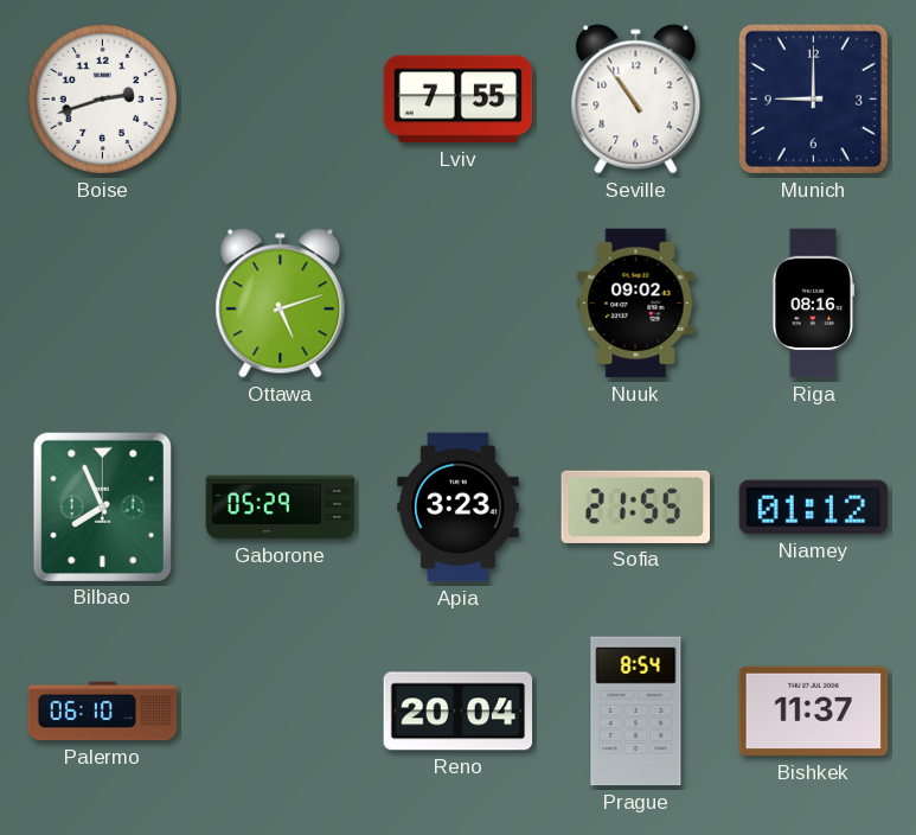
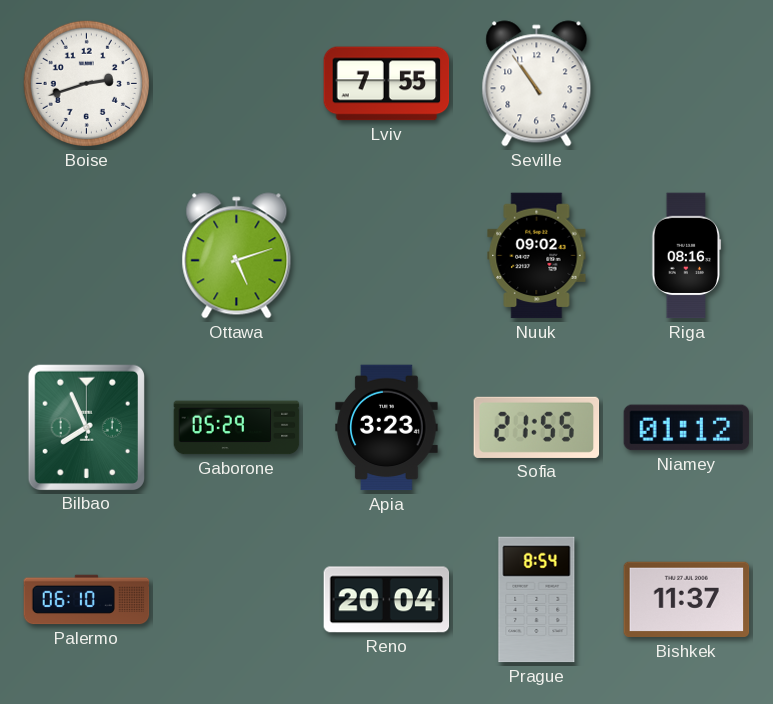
Munich: 9:00 -> none (813, 98)
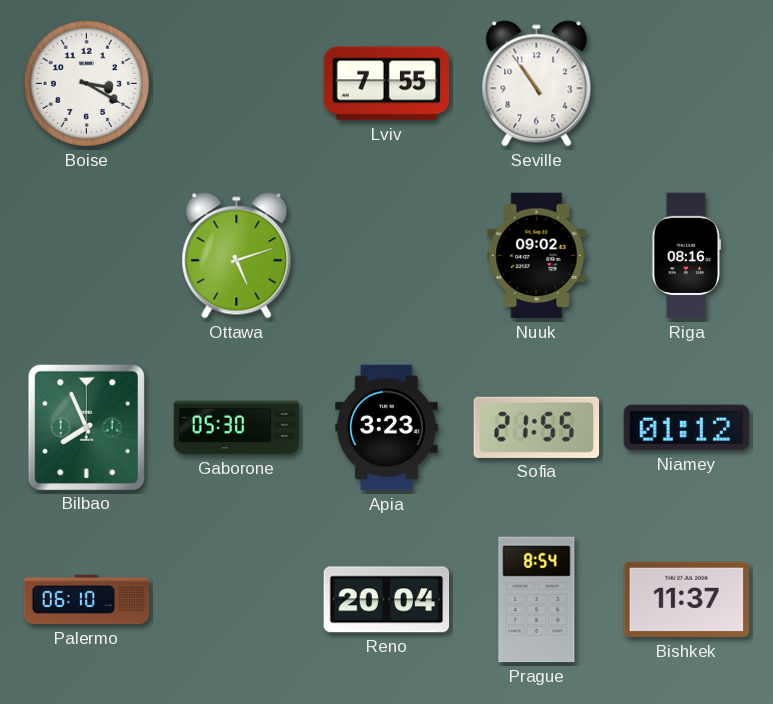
Boise: 2:42 -> 3:20 (86, 83)
Gaborone: 05:29 -> 05:30 (237, 428)
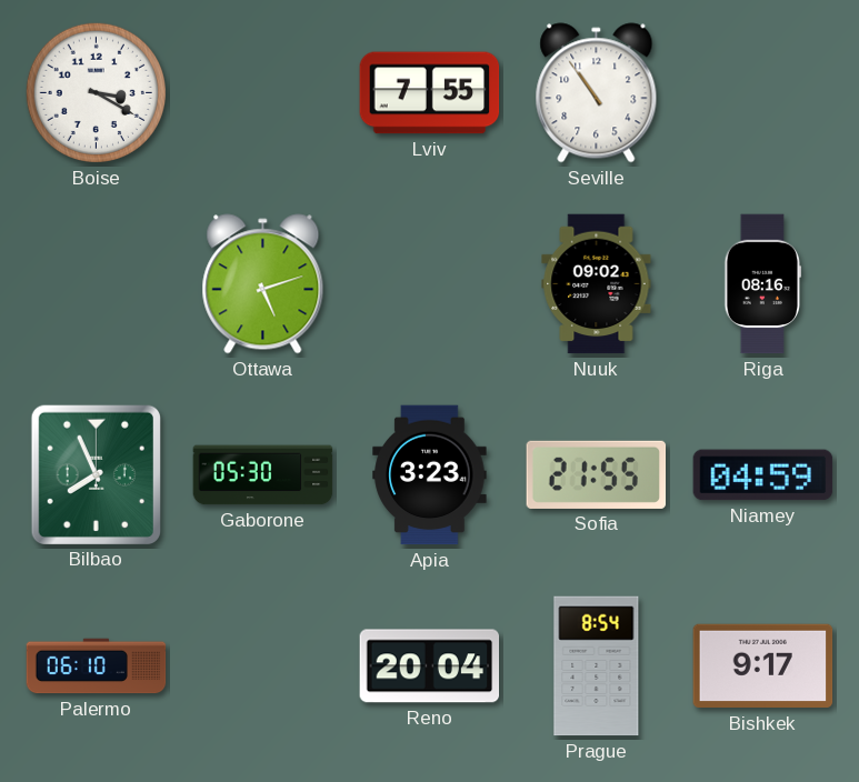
Niamey: 01:12 -> 04:59 (763, 475)
Bishkek: 11:37 -> 9:17 (763, 666)
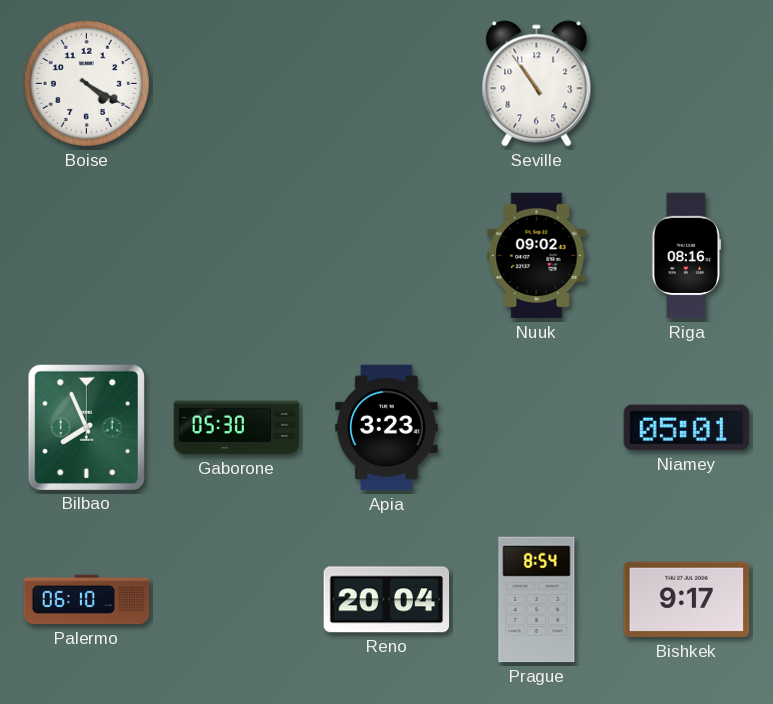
Boise: 3:20 -> 4:20 (86, 83)
Lviv: 7:55 -> none (430, 93)
Ottawa: 5:12 -> none (263, 284)
Sofia: 21:55 -> none (597, 474)
Niamey: 04:59 -> 05:01 (687, 428)
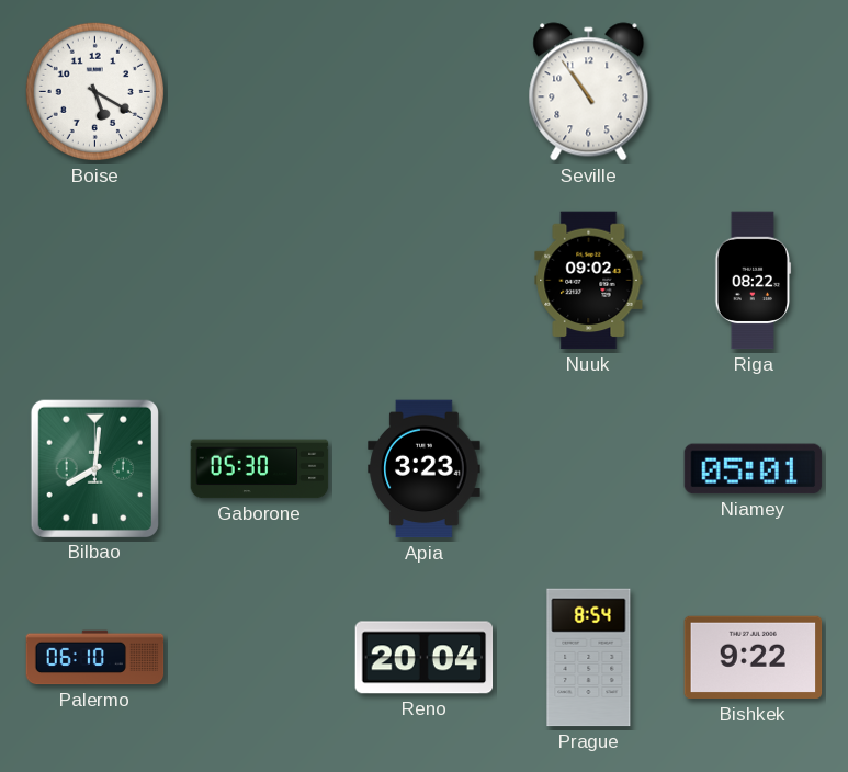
Boise: 4:20 -> 5:20 (94, 91)
Riga: 08:16 -> 08:22 (754, 281)
Bilbao: 7:56 -> 8:01 (94, 468)
Bishkek: 9:17 -> 9:22 (754, 658)
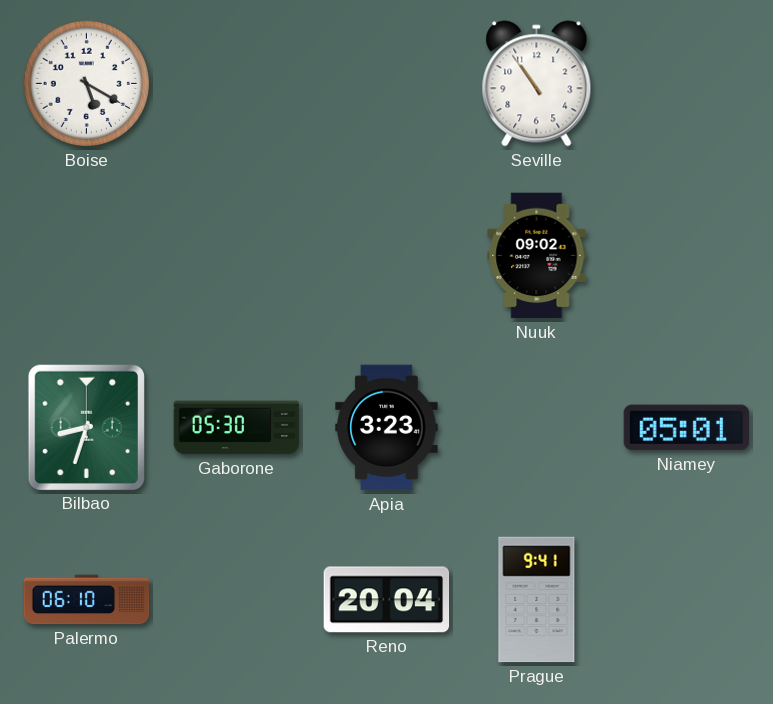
Riga: 08:22 -> none (754, 281)
Bilbao: 8:01 -> 8:33 (86, 427)
Prague: 8:54 -> 9:41 (537, 600)
Bishkek: 9:22 -> none (754, 658)
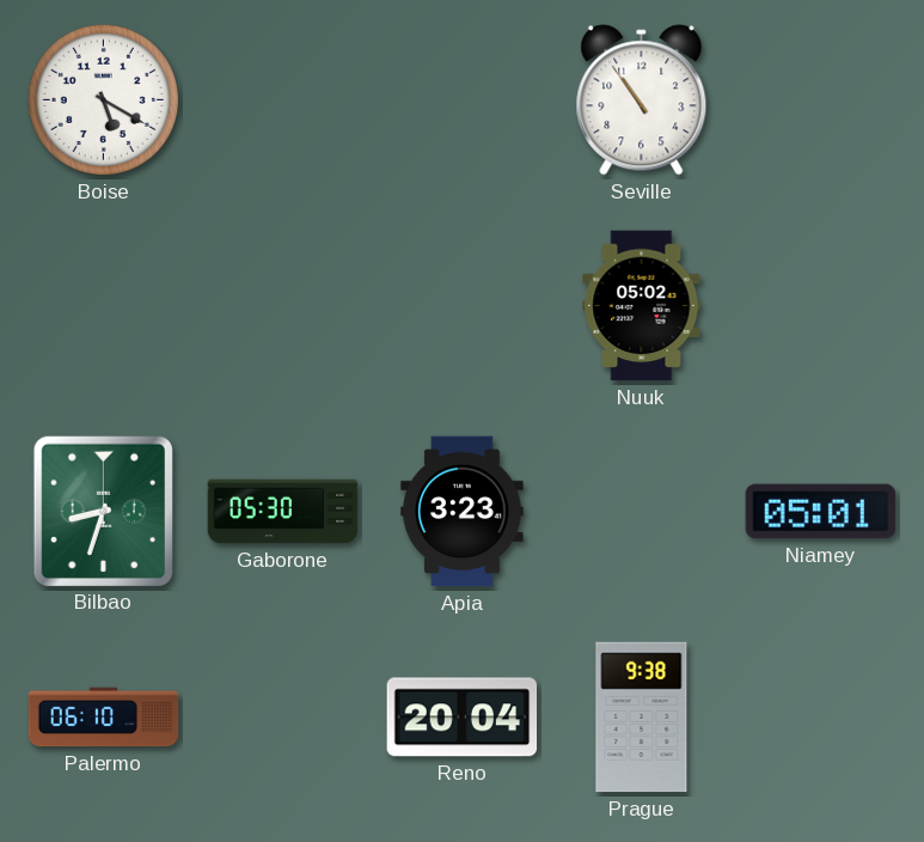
Nuuk: 09:02 -> 05:02 (642, 306)
Prague: 9:41 -> 9:38 (642, 718)
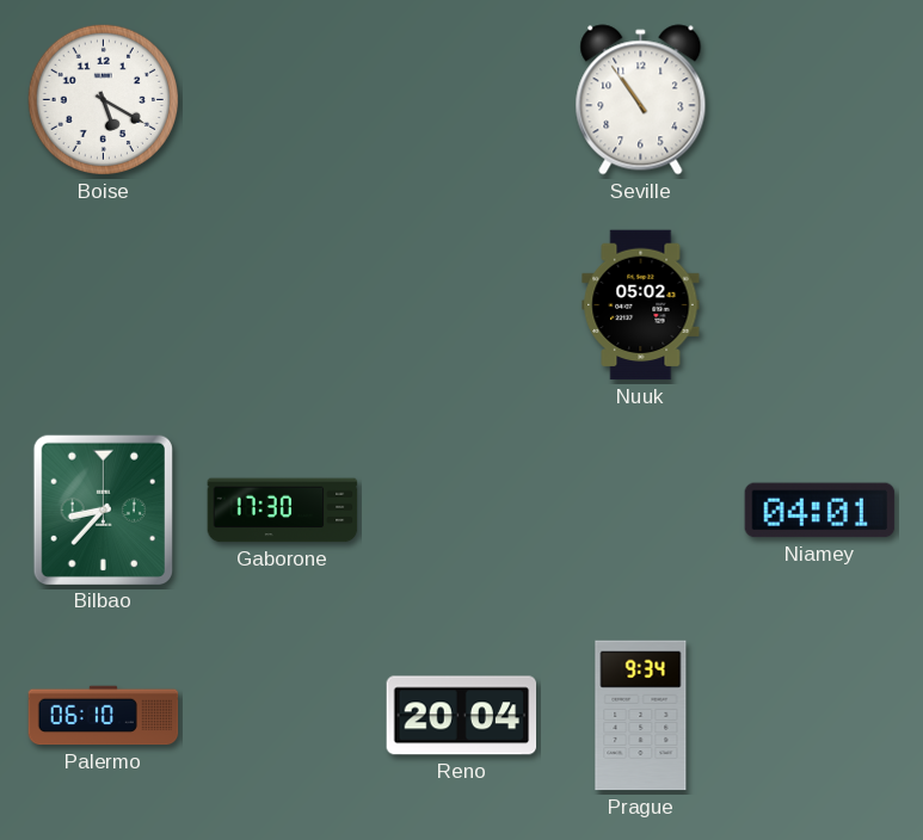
Bilbao: 8:33 -> 8:37 (103, 509)
Gaborone: 05:30 -> 17:30 (283, 511)
Apia: 3:23 -> none (463, 512)
Niamey: 05:01 -> 04:01 (820, 511)
Prague: 9:38 -> 9:34 (641, 716)
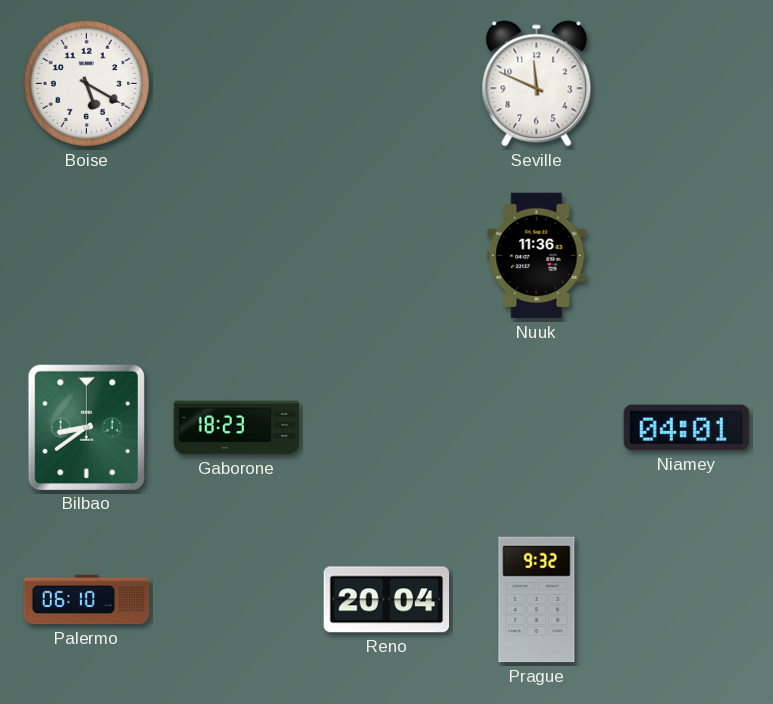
Seville: 10:54 -> 11:49 (537, 84)
Nuuk: 05:02 -> 11:36 (537, 256)
Bilbao: 8:37 -> 8:39 (86, 427)
Gaborone: 17:30 -> 18:23 (237, 428)
Prague: 9:34 -> 9:32 (537, 600)
